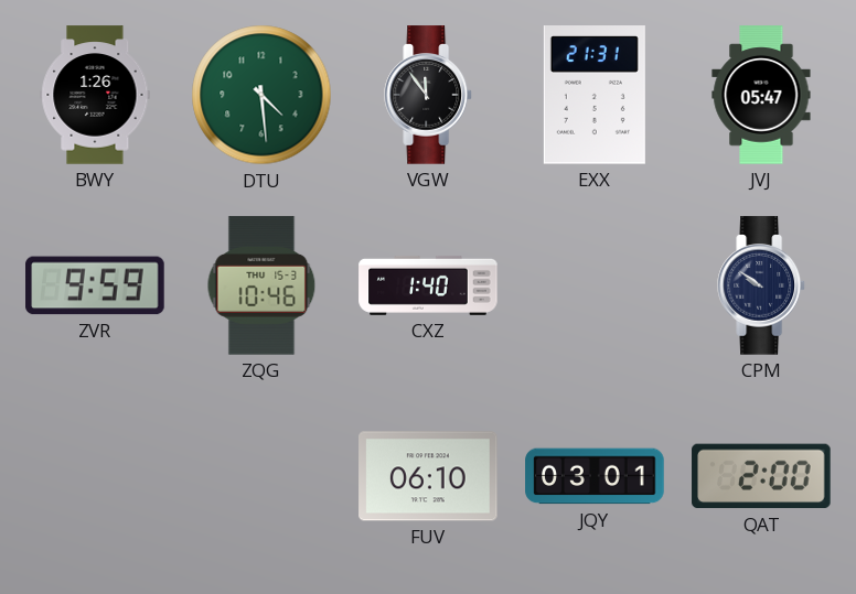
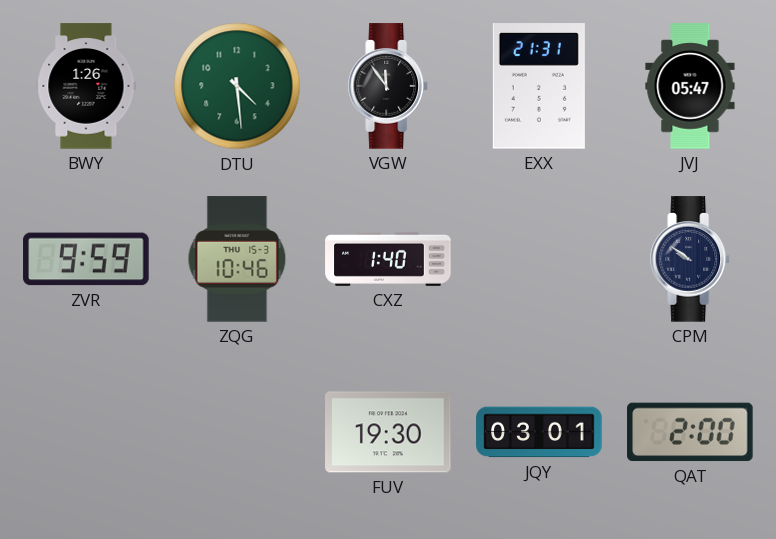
FUV: 06:10 -> 19:30 (388, 432)
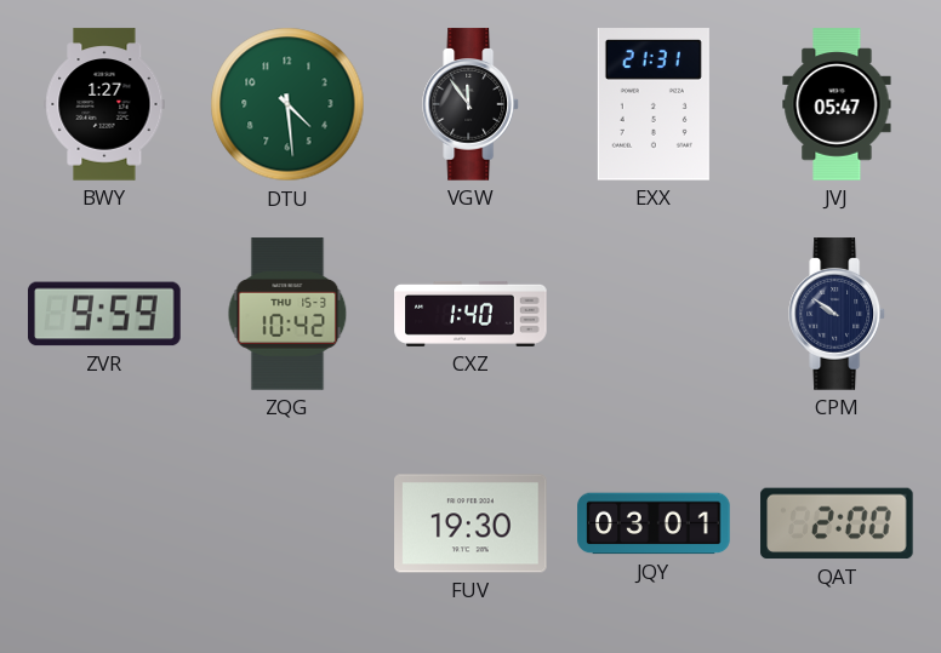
BWY: 1:26 -> 1:27 (104, 104)
ZQG: 10:46 -> 10:42 (287, 314)
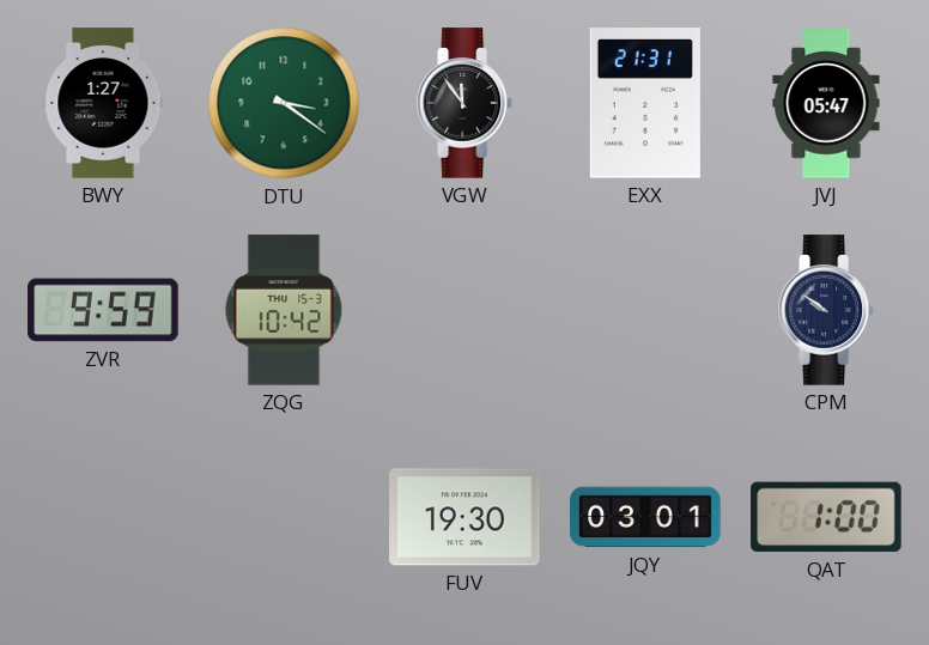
DTU: 4:29 -> 3:21 (284, 103)
CXZ: 1:40 -> none (470, 314)
QAT: 2:00 -> 1:00 (826, 517)
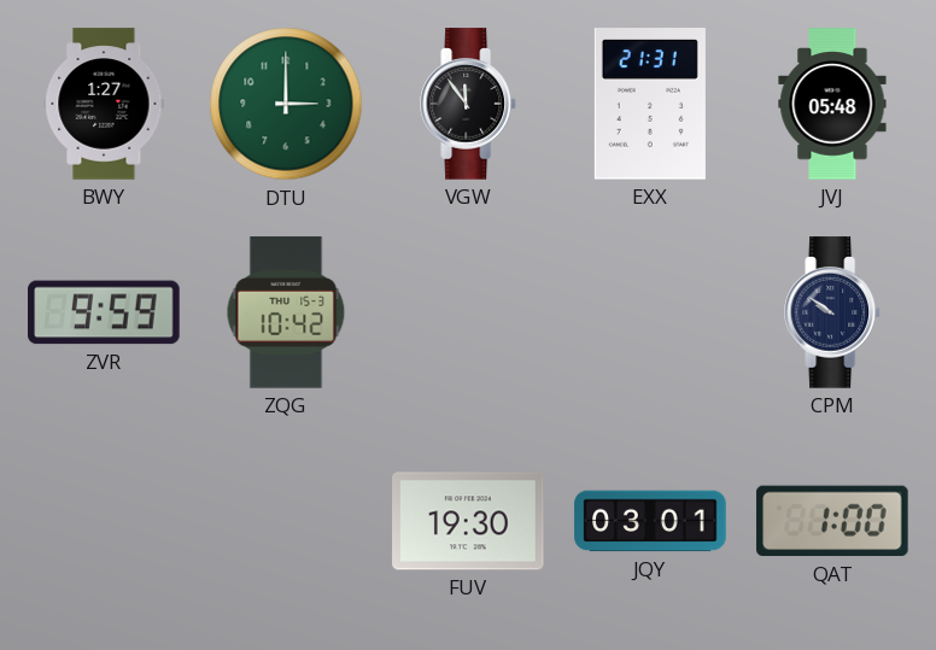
DTU: 3:21 -> 3:00 (286, 104)
JVJ: 05:47 -> 05:48 (832, 104)
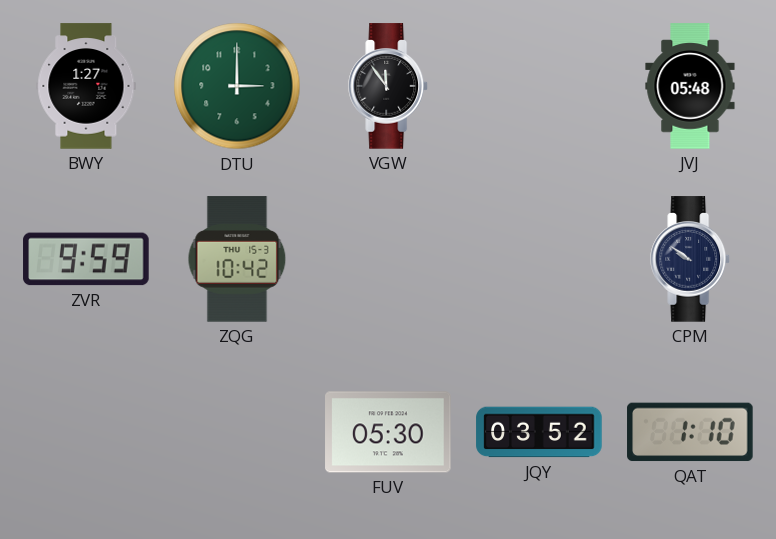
EXX: 21:31 -> none (650, 104)
FUV: 19:30 -> 05:30 (388, 432)
JQY: 03:01 -> 03:52 (539, 432)
QAT: 1:00 -> 1:10 (690, 432)
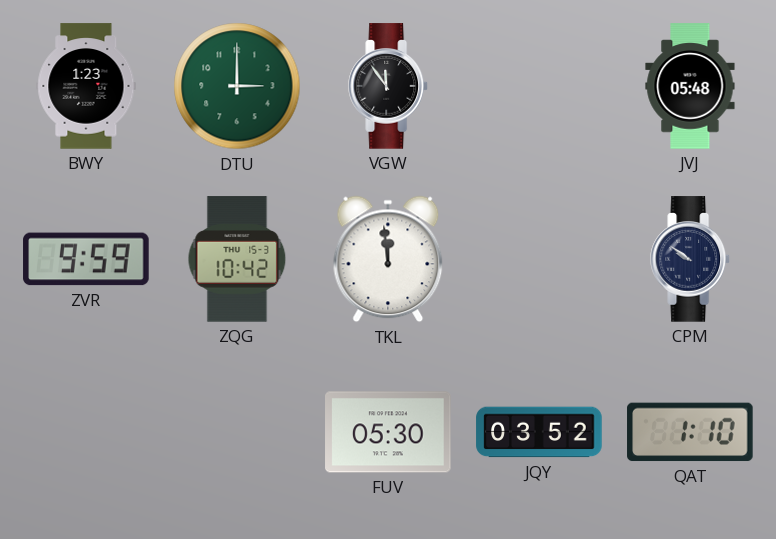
BWY: 1:27 -> 1:23 (86, 86)
TKL: none -> 11:59 (388, 259)
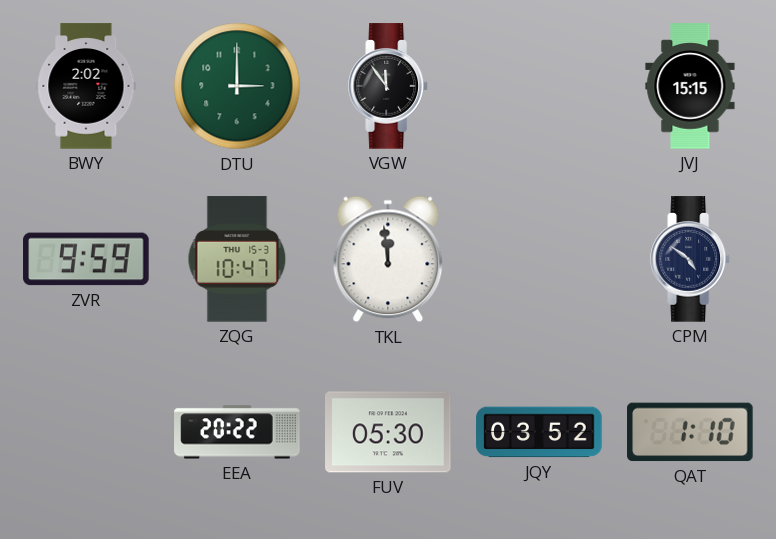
BWY: 1:23 -> 2:02 (86, 86)
JVJ: 05:48 -> 15:15 (690, 86)
ZQG: 10:42 -> 10:47 (237, 259)
CPM: 9:51 -> 4:51 (691, 259)
EEA: none -> 20:22 (237, 432)
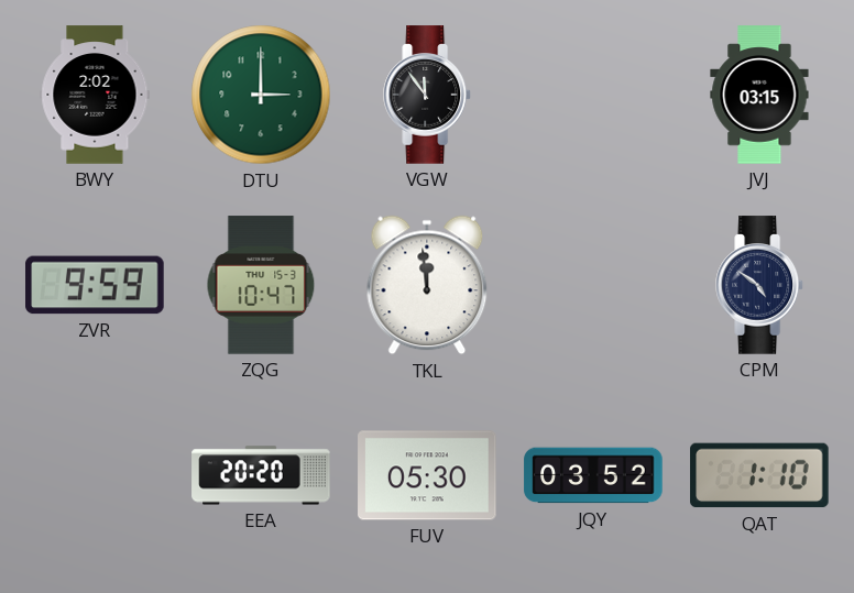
JVJ: 15:15 -> 03:15 (759, 95)
EEA: 20:22 -> 20:20 (261, 475)
